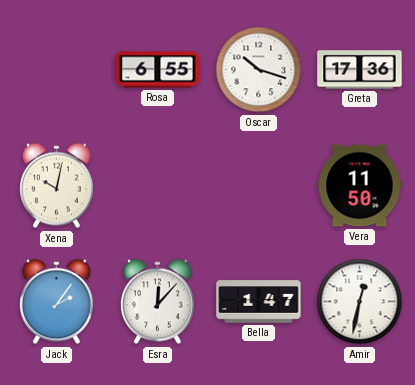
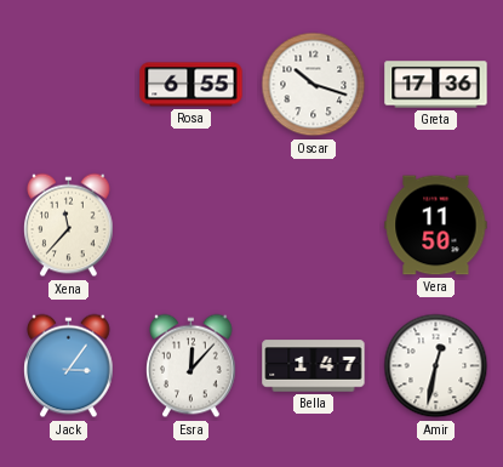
Xena: 10:02 -> 11:37 (69, 226)
Jack: 2:06 -> 3:06 (69, 366)
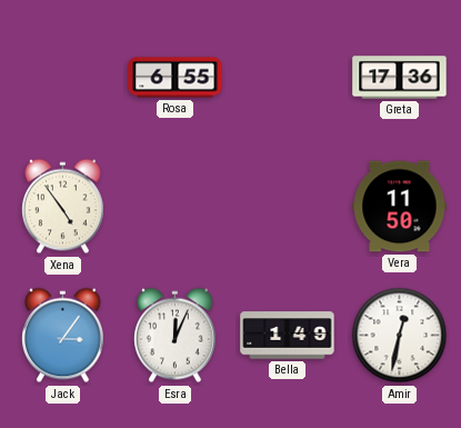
Oscar: 10:18 -> none (314, 85)
Xena: 11:37 -> 4:54 (63, 207)
Esra: 12:07 -> 12:04 (176, 336)
Bella: 1:47 -> 1:49 (288, 336)
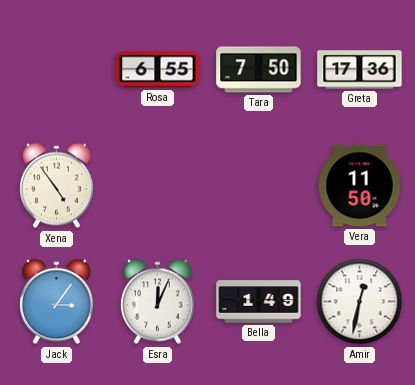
Tara: none -> 7:50 (259, 70)
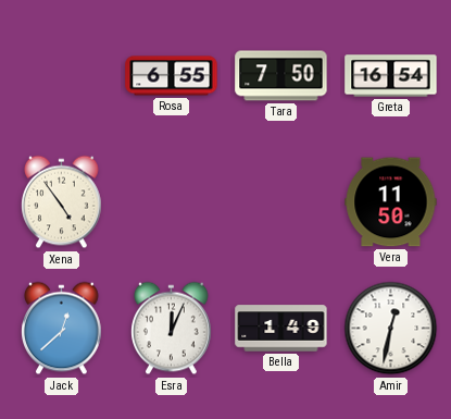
Greta: 17:36 -> 16:54 (391, 76)
Jack: 3:06 -> 12:38 (62, 329)
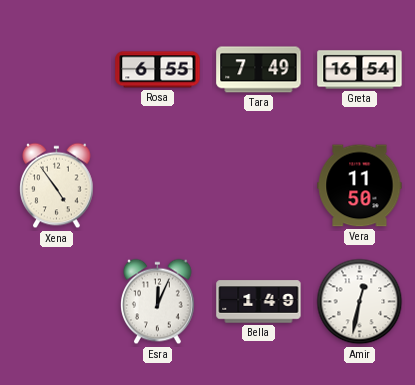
Tara: 7:50 -> 7:49 (259, 70)
Jack: 12:38 -> none (62, 329)
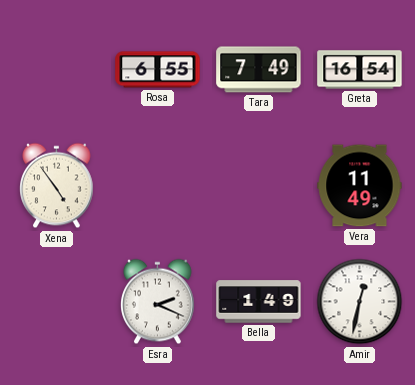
Vera: 11:50 -> 11:49 (360, 186)
Esra: 12:04 -> 2:19 (158, 302)
